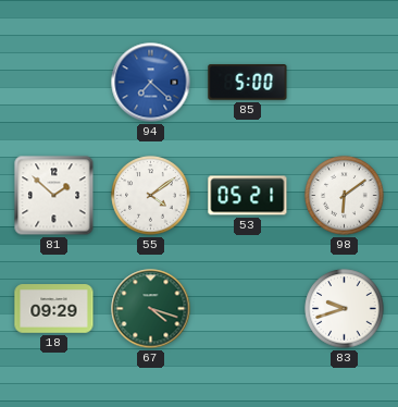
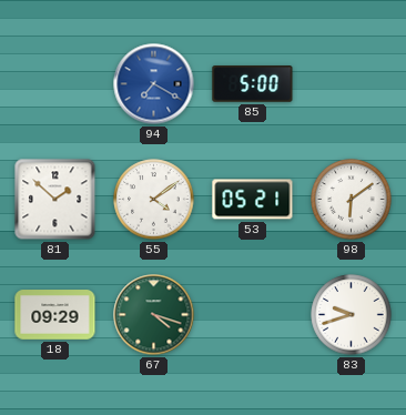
94: 7:22 -> 7:20 (154, 84)
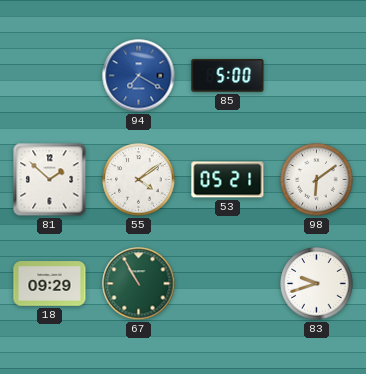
67: 4:18 -> 10:55 (139, 284)
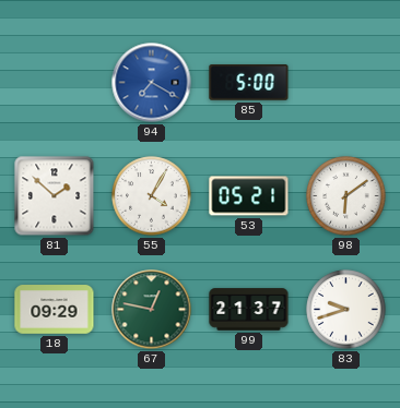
55: 4:09 -> 4:05 (152, 196)
67: 10:55 -> 12:47 (152, 310)
99: none -> 21:37 (249, 310)
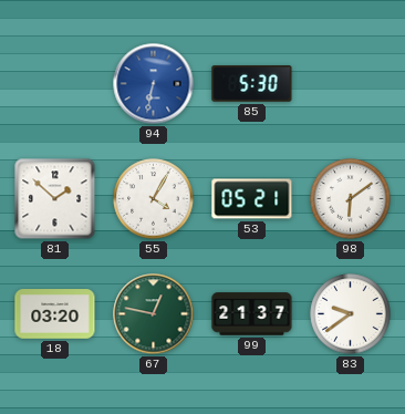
94: 7:20 -> 6:32 (154, 84)
85: 5:00 -> 5:30 (252, 84)
18: 09:29 -> 03:20 (55, 314)
83: 9:42 -> 9:39 (351, 314)
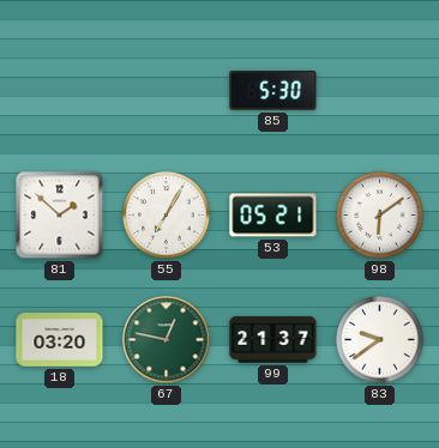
94: 6:32 -> none (154, 84)
55: 4:05 -> 7:05 (167, 216)
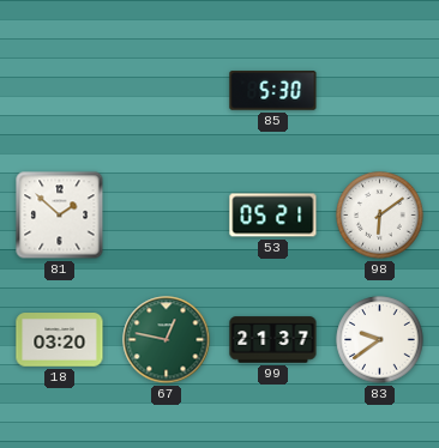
55: 7:05 -> none (167, 216)
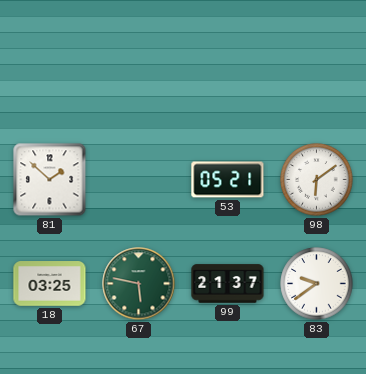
85: 5:30 -> none (273, 91)
18: 03:20 -> 03:25 (50, 284)
67: 12:47 -> 5:47 (139, 284)
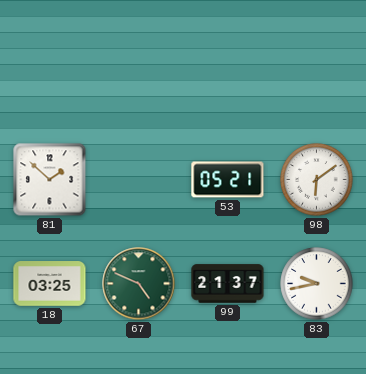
67: 5:47 -> 4:49 (139, 284)
83: 9:39 -> 9:43 (317, 284)
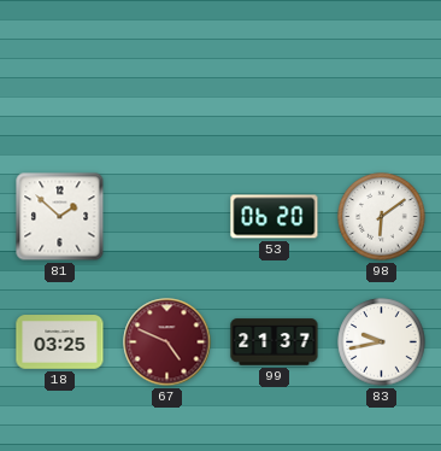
53: 05:21 -> 06:20 (275, 217)
67 dial: green -> burgundy (167, 342)
